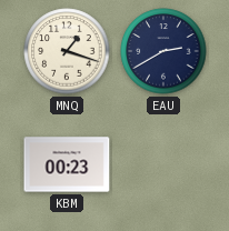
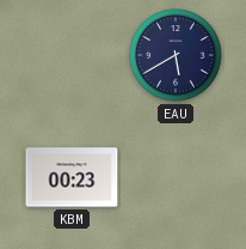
MNQ: 1:18 -> none (67, 51)
EAU: 2:40 -> 5:40 (176, 55)
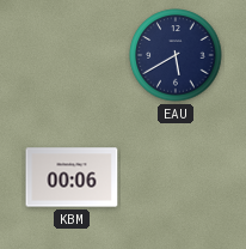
KBM: 00:23 -> 00:06 (72, 177)
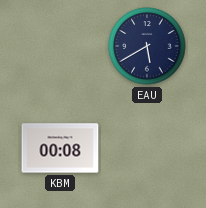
KBM: 00:06 -> 00:08 (60, 148)
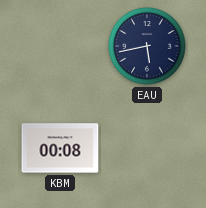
EAU: 5:40 -> 5:43 (147, 46)
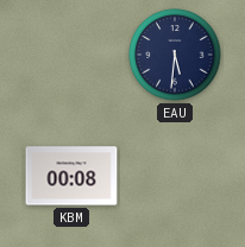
EAU: 5:43 -> 5:31 (175, 55)
